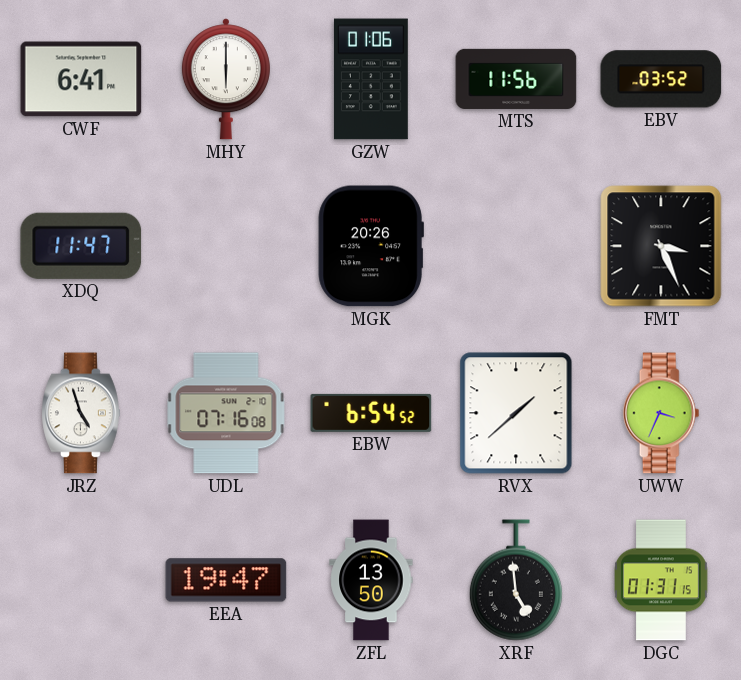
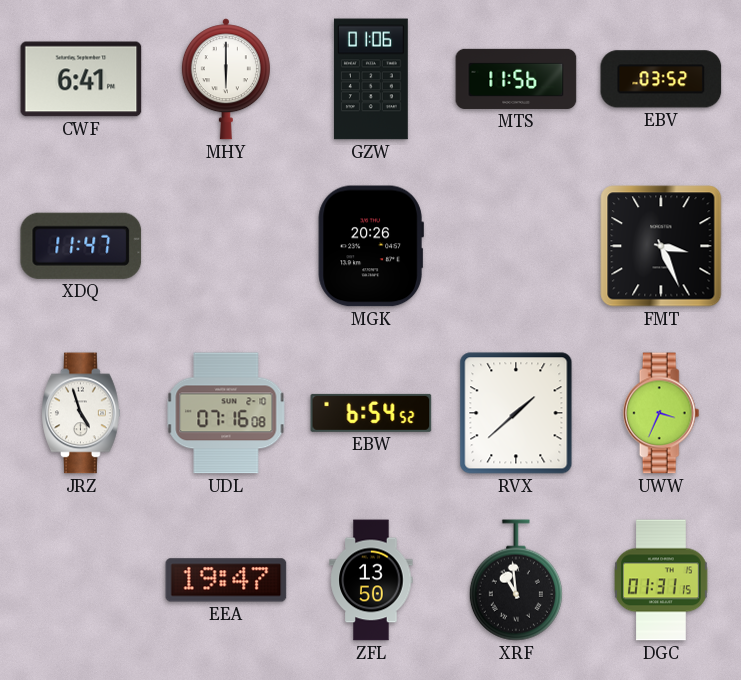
XRF: 4:59 -> 10:59 (516, 580)
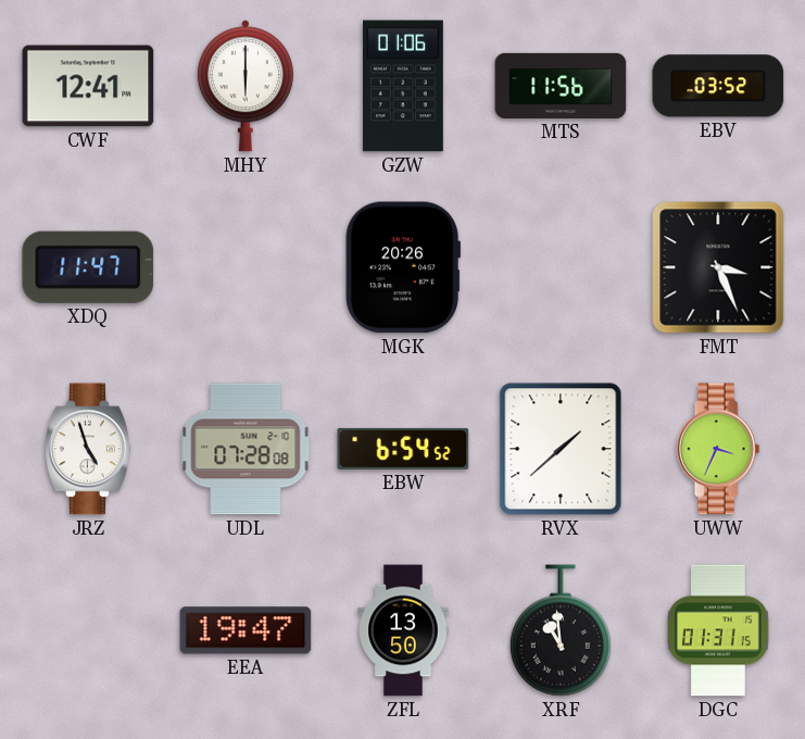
CWF: 6:41 -> 12:41 (88, 86)
UDL: 07:16 -> 07:28 (246, 449)
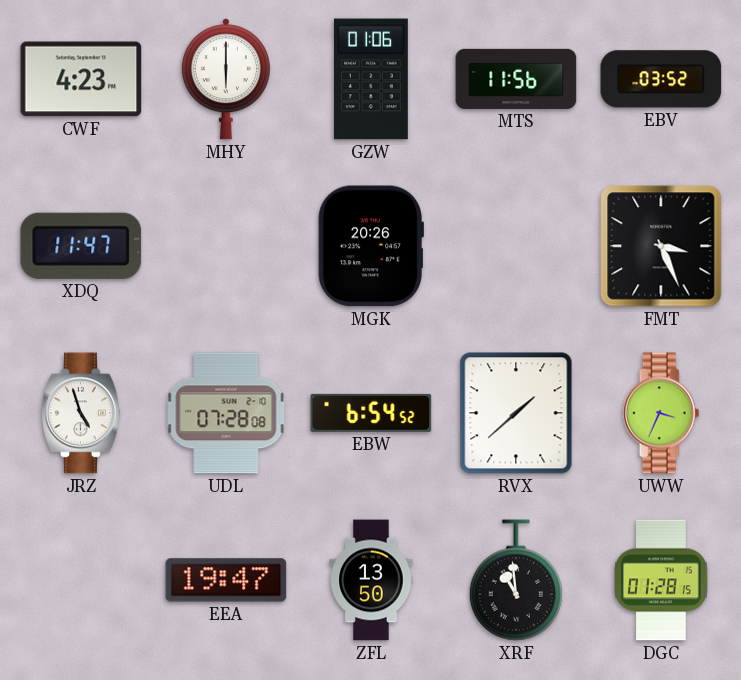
CWF: 12:41 -> 4:23 (81, 79)
DGC: 01:31 -> 01:28 (662, 580)
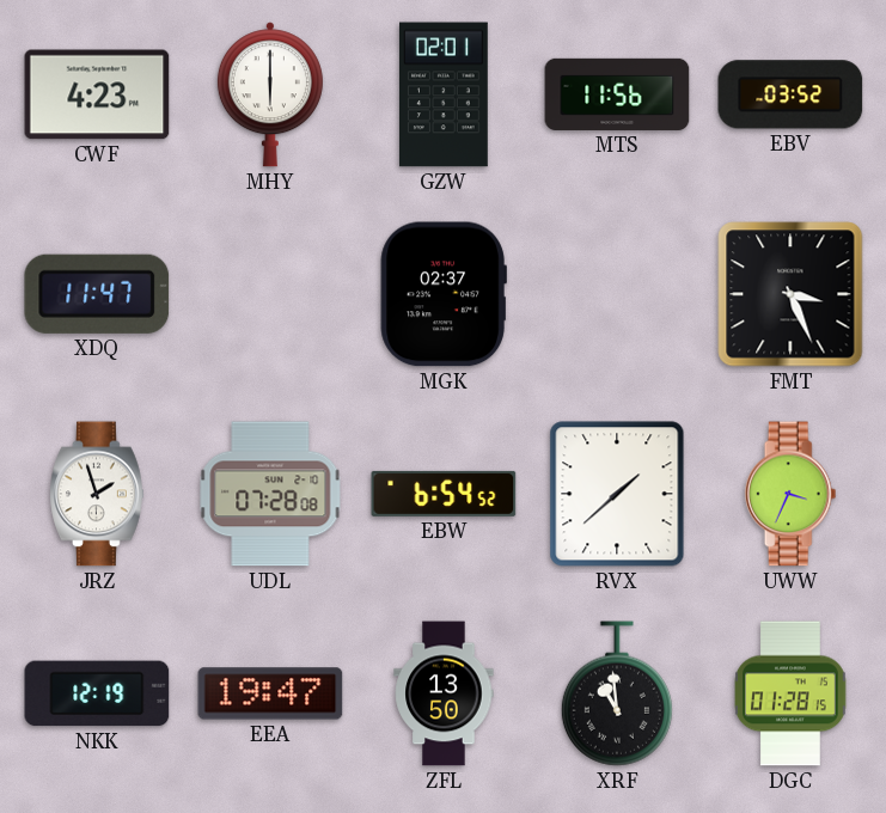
GZW: 01:06 -> 02:01 (444, 94)
MGK: 20:26 -> 02:37 (444, 294)
JRZ: 4:57 -> 1:57 (97, 494)
NKK: none -> 12:19 (97, 693)
